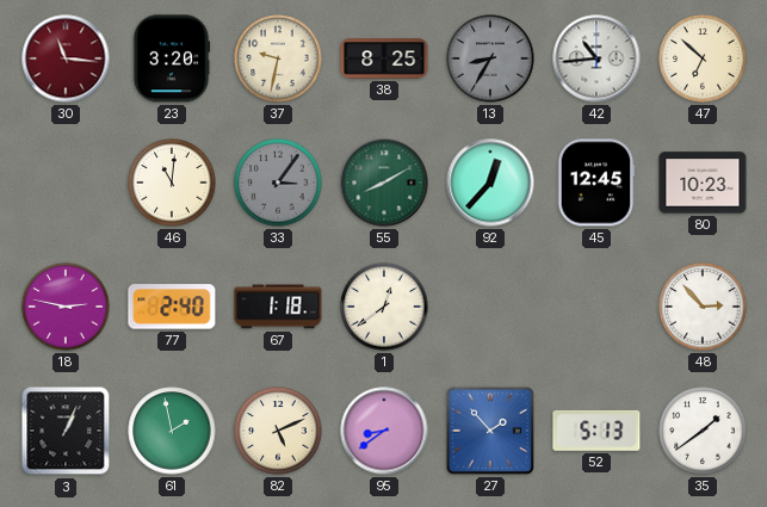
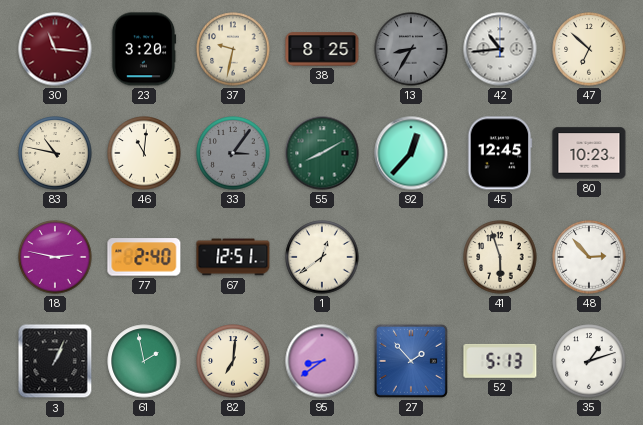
83: none -> 10:47 (55, 153)
67: 1:18 -> 12:51 (233, 257)
41: none -> 5:57 (500, 257)
82: 5:11 -> 7:01 (233, 361)
35: 1:39 -> 1:12 (589, 361)
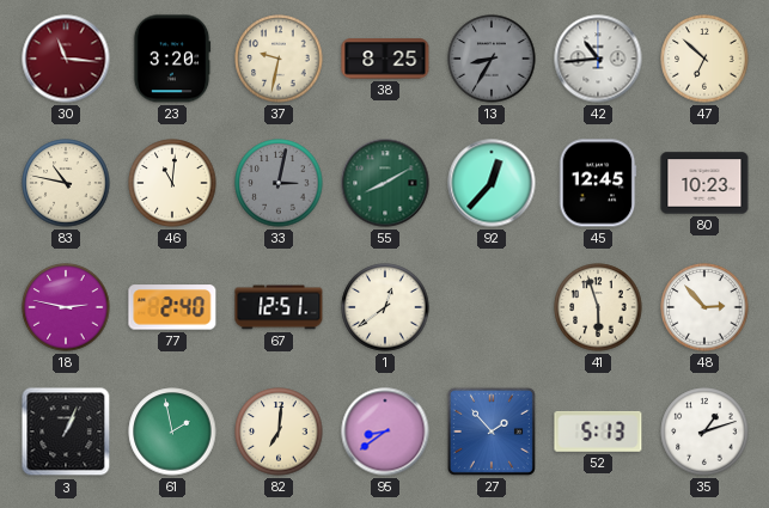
33: 3:06 -> 3:02 (279, 183)
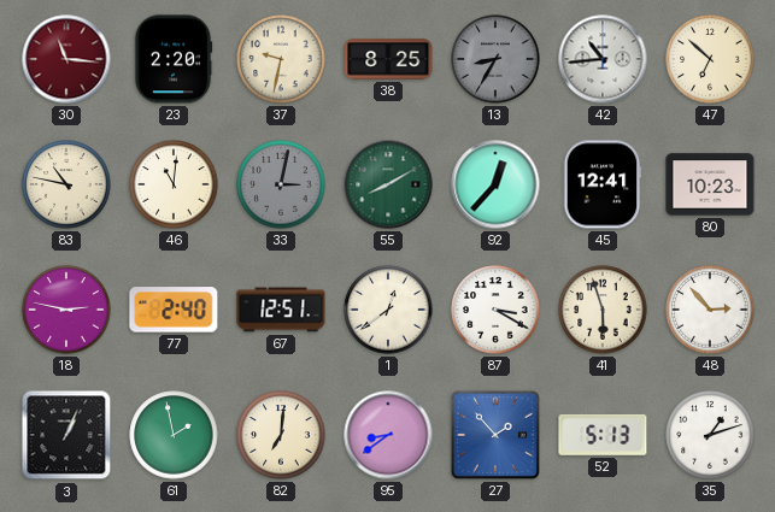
23: 3:20 -> 2:20 (174, 59)
45: 12:45 -> 12:41 (603, 184)
87: none -> 3:20 (495, 310)
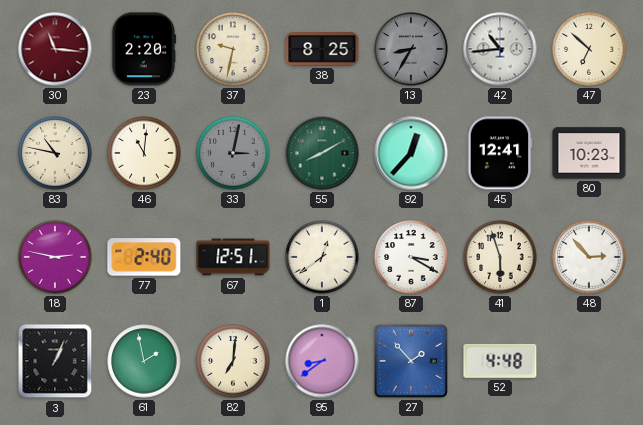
52: 5:13 -> 4:48 (500, 361)
35: 1:12 -> none (710, 435)
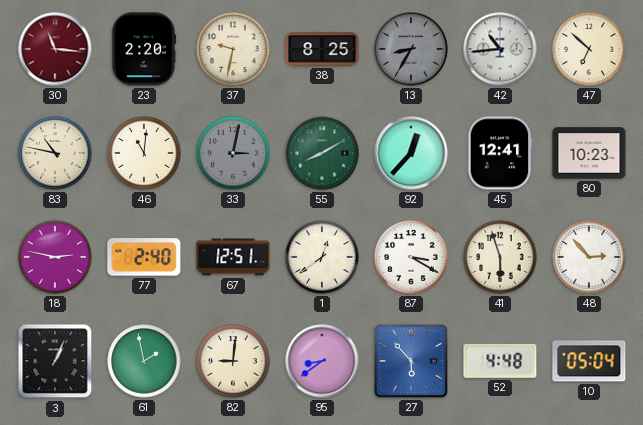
82: 7:01 -> 9:01 (233, 361)
27: 1:53 -> 5:53 (411, 361)
10: none -> 05:04 (589, 361)
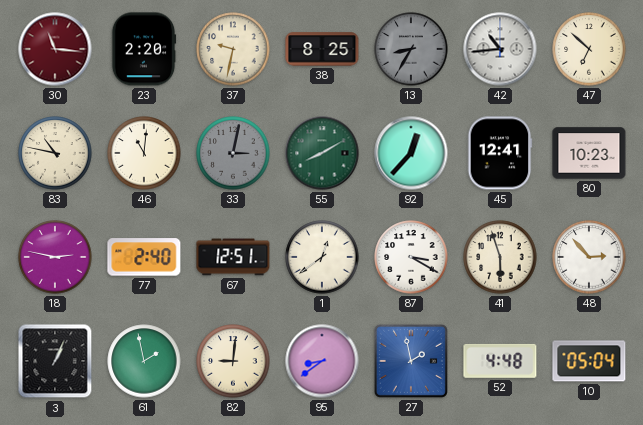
27: 5:53 -> 1:58 (411, 361)
